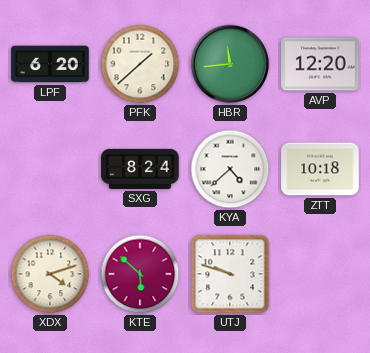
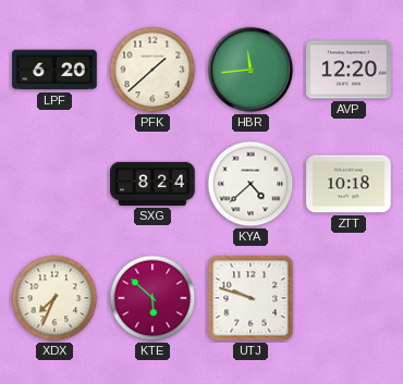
XDX: 4:12 -> 7:34 (54, 298)
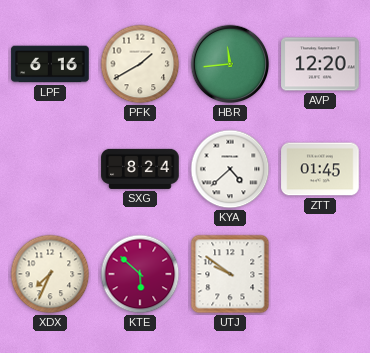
LPF: 6:20 -> 6:16 (50, 64)
PFK: 1:38 -> 1:40 (140, 64)
ZTT: 10:18 -> 01:45 (320, 169)
UTJ: 9:48 -> 9:51 (230, 274)
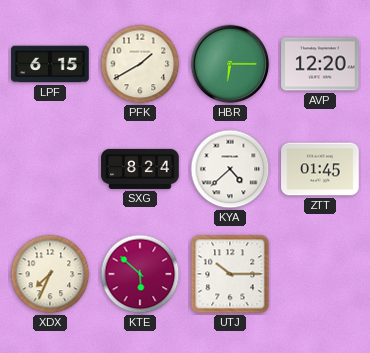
LPF: 6:16 -> 6:15 (50, 64)
HBR: 11:44 -> 6:15 (230, 64)
UTJ: 9:51 -> 10:15 (230, 274)
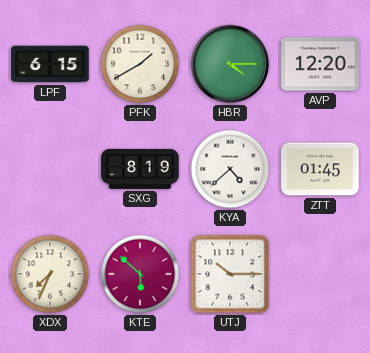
HBR: 6:15 -> 4:15 (230, 64)
SXG: 8:24 -> 8:19 (140, 169)
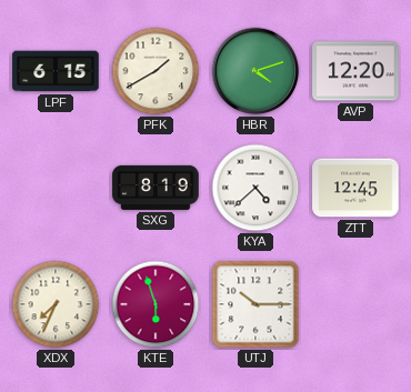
HBR: 4:15 -> 4:12 (255, 71)
ZTT: 01:45 -> 12:45 (355, 188)
KTE: 5:52 -> 5:57 (156, 304)
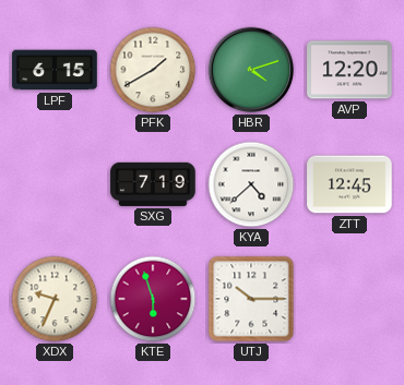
SXG: 8:19 -> 7:19 (153, 184)
XDX: 7:34 -> 9:34 (55, 299)
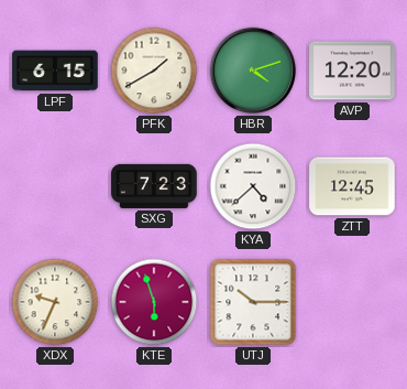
SXG: 7:19 -> 7:23 (154, 186)
